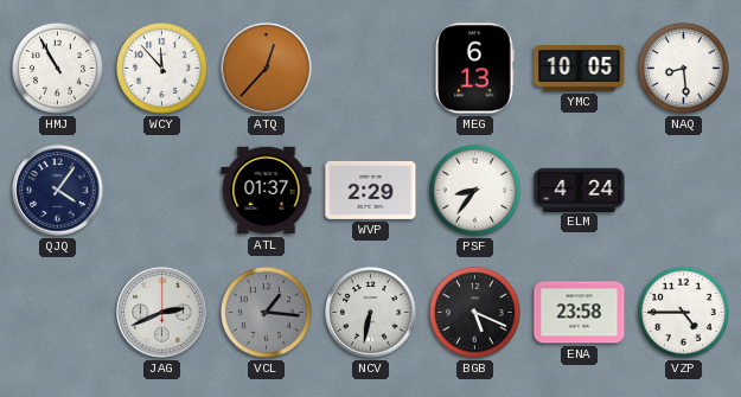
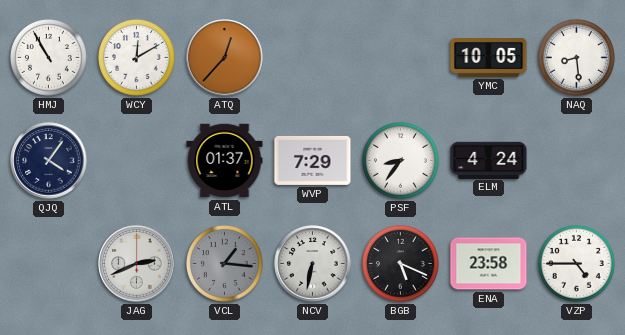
WCY: 11:53 -> 12:10 (136, 57)
MEG: 6:13 -> none (475, 69)
WVP: 2:29 -> 7:29 (313, 160)
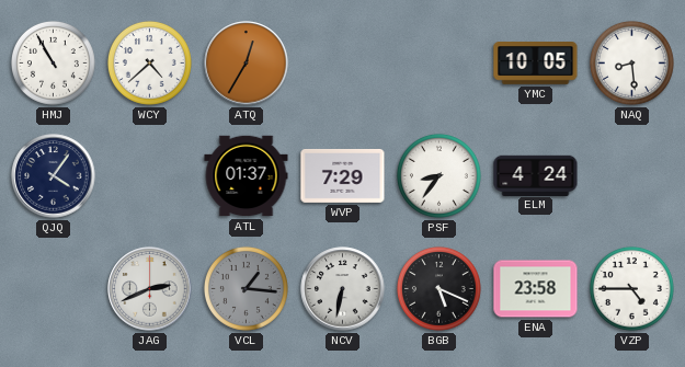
WCY: 12:10 -> 4:38 (149, 62)
ATQ: 12:37 -> 12:35 (247, 64)
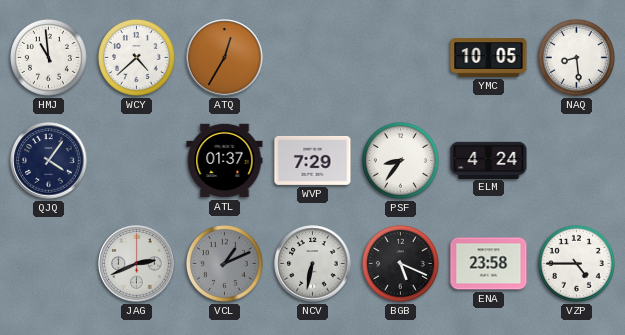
HMJ: 10:55 -> 10:59 (48, 57)
VCL: 1:16 -> 1:11 (224, 263)
